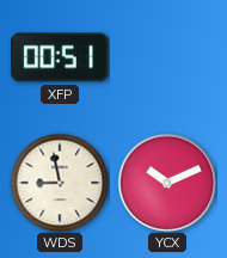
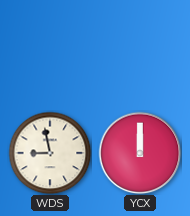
XFP: 00:51 -> none (60, 57)
YCX: 10:11 -> 12:00 (140, 153)
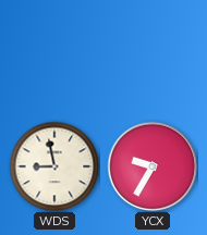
YCX: 12:00 -> 9:35 (153, 166)
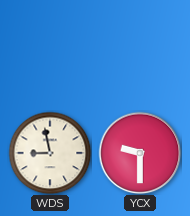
YCX: 9:35 -> 9:30 (140, 153)
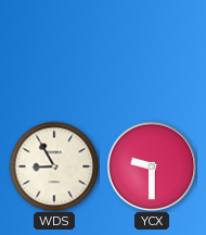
WDS: 8:58 -> 8:55 (54, 166)
